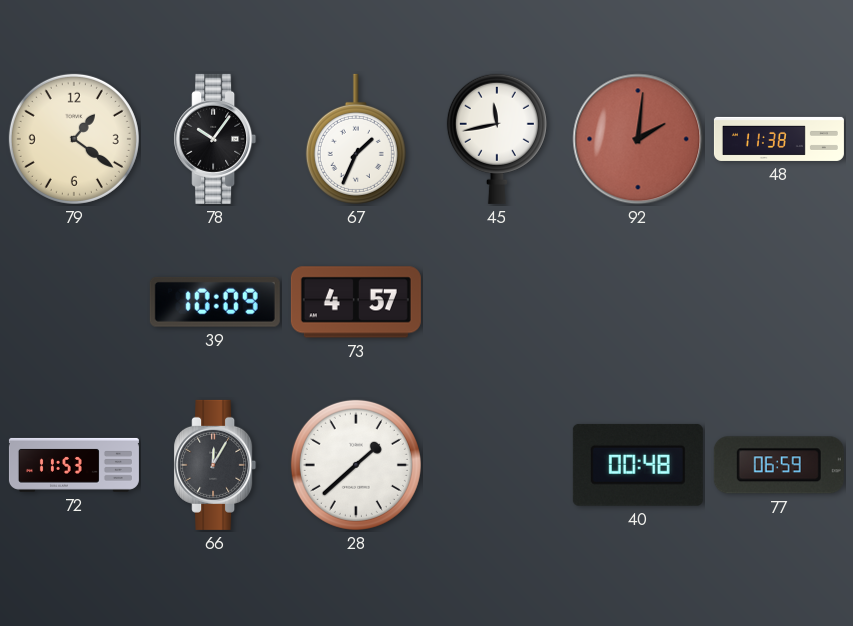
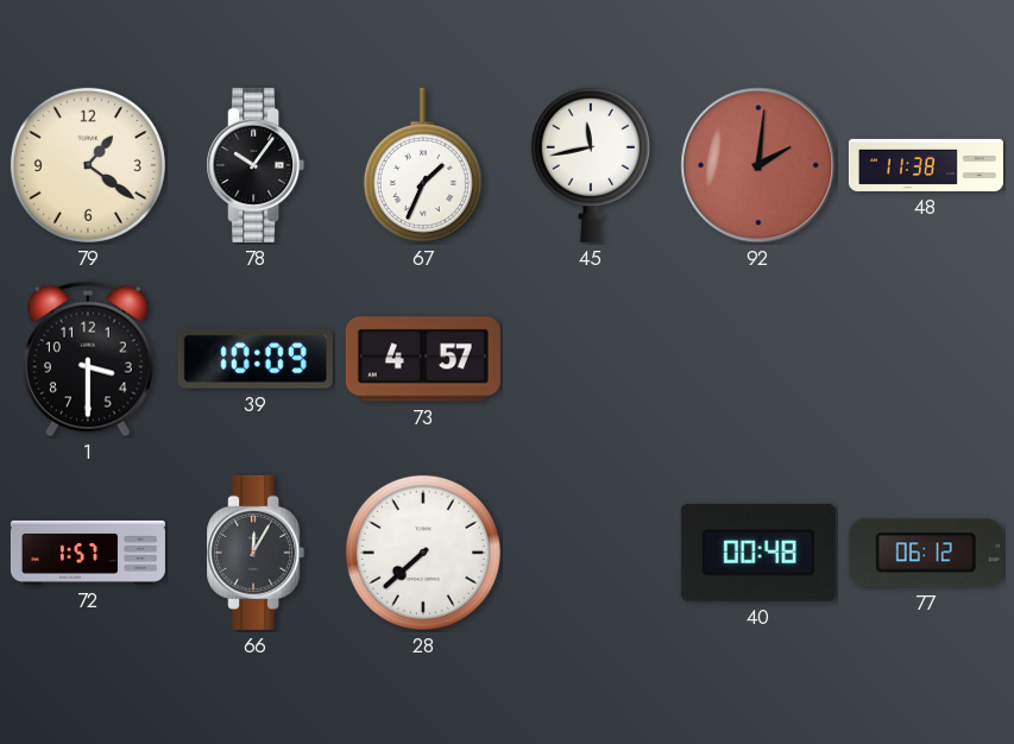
1: none -> 3:30 (89, 359)
72: 11:53 -> 1:57 (88, 553)
28: 1:38 -> 7:38 (423, 553)
77: 06:59 -> 06:12 (926, 553)
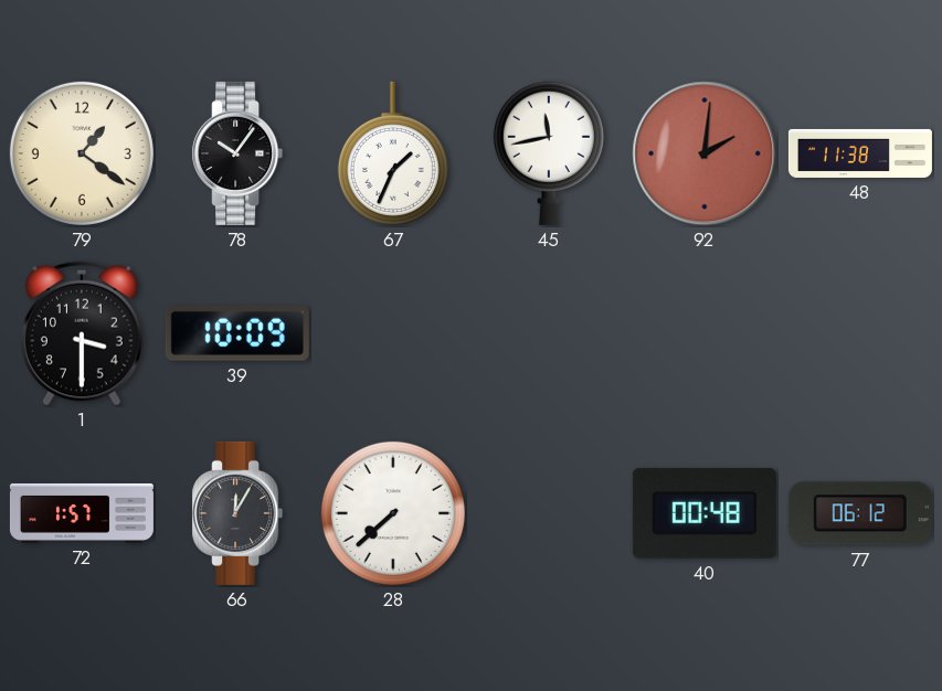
73: 4:57 -> none (423, 359)
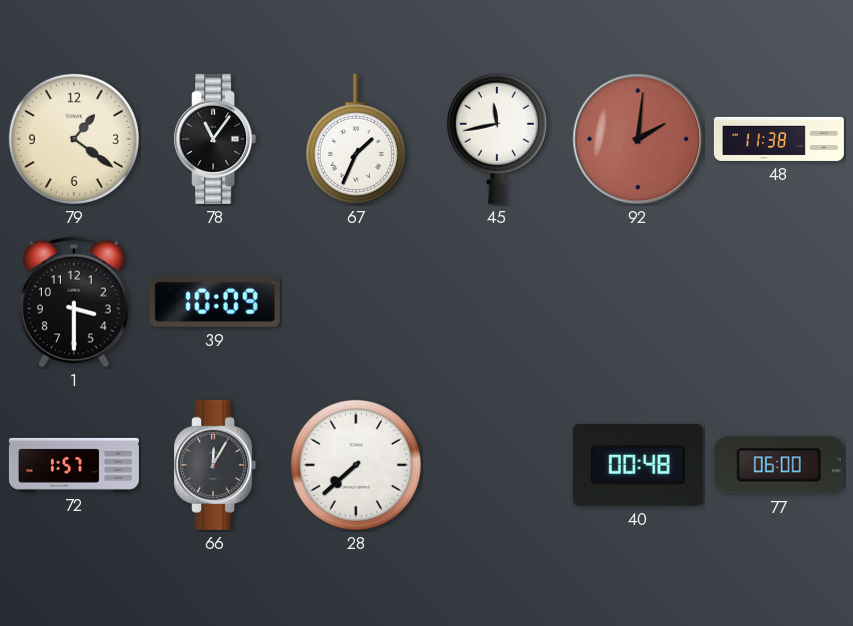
78: 10:06 -> 11:06 (215, 139)
77: 06:12 -> 06:00 (779, 465)
